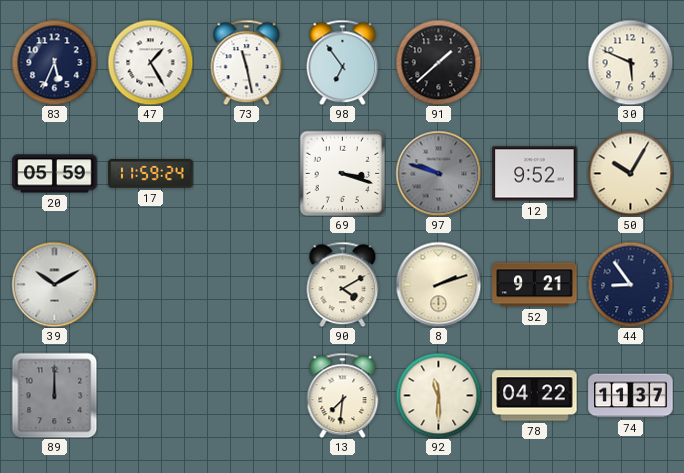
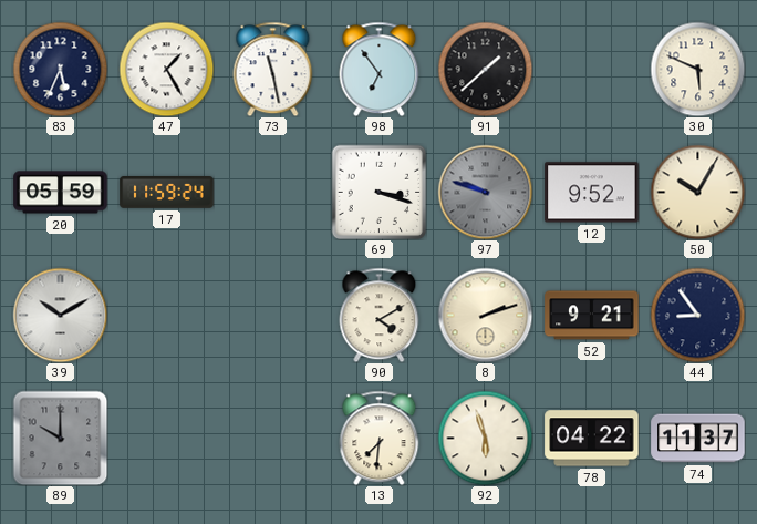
89: 12:00 -> 10:00 (60, 438)
92: 11:30 -> 5:57 (485, 438)
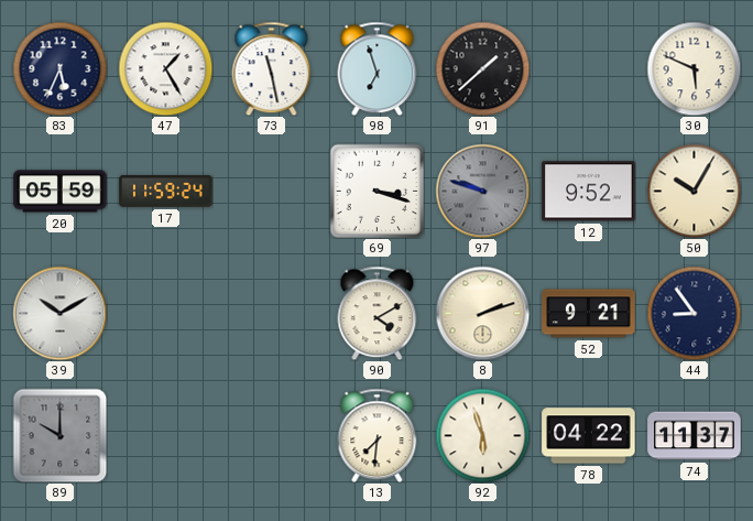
98: 6:54 -> 6:57 (378, 68)
